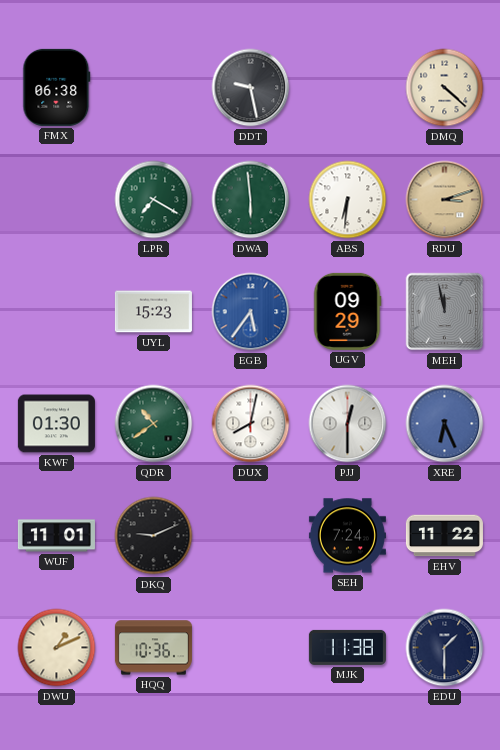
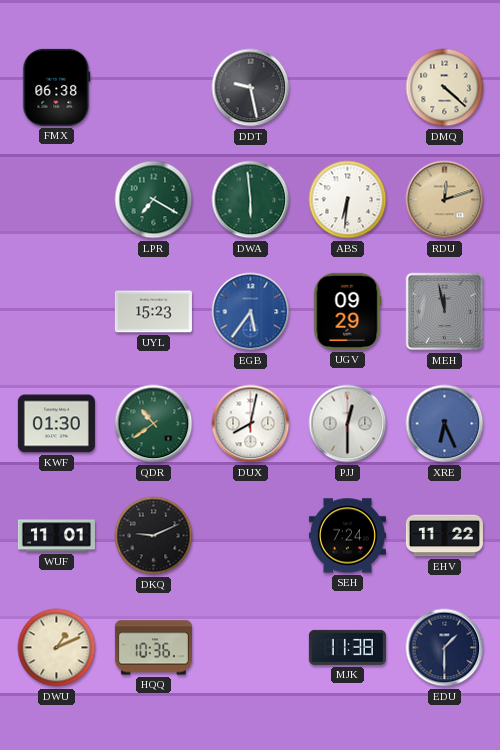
RDU: 3:12 -> 12:12 (445, 200)
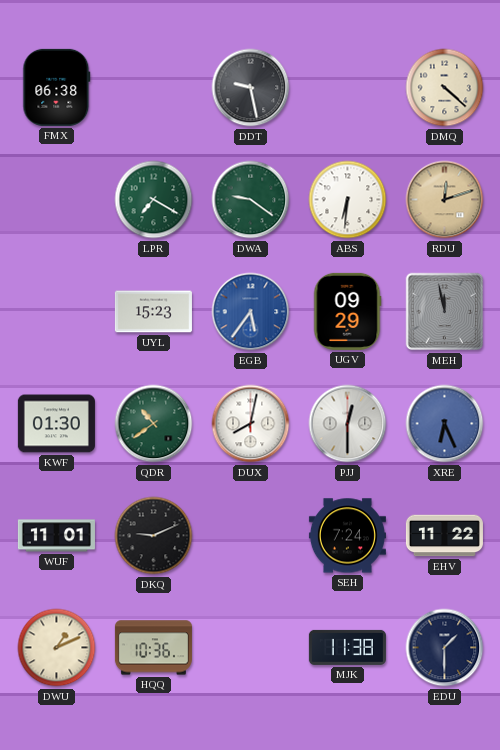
DWA: 5:59 -> 9:21 (251, 200)
